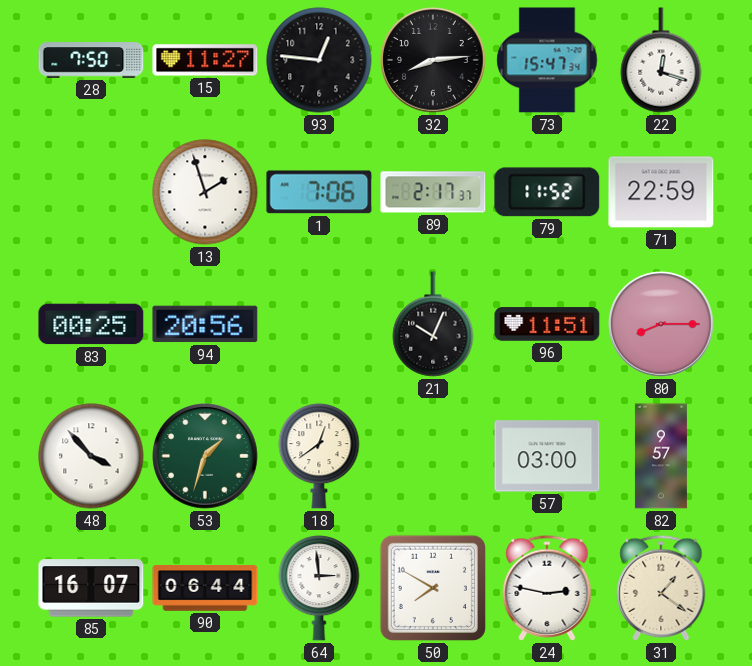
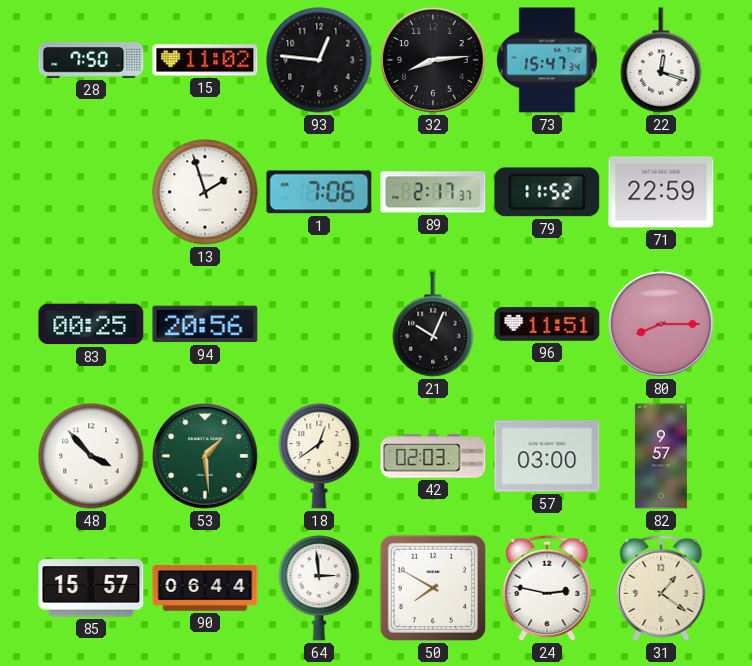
15: 11:27 -> 11:02 (205, 60)
53: 1:33 -> 1:29 (205, 456)
42: none -> 02:03 (433, 456)
85: 16:07 -> 15:57 (91, 588)
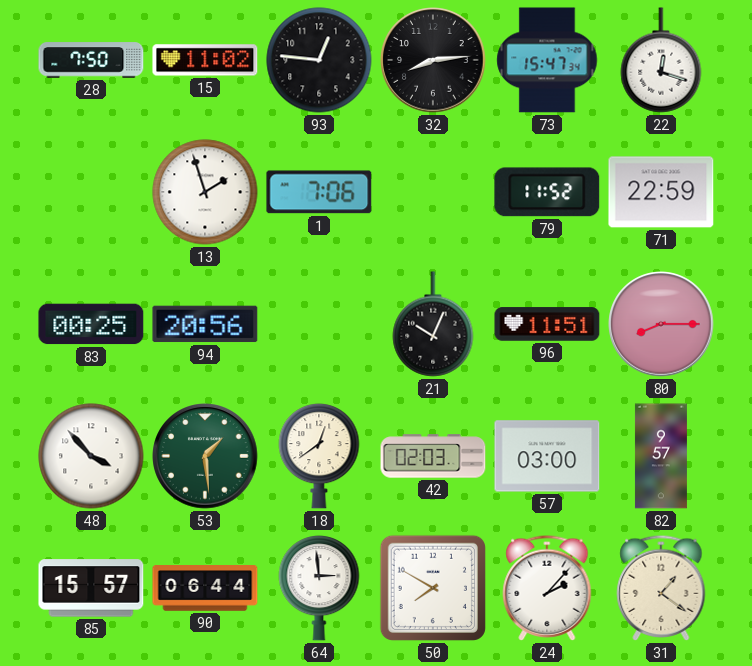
89: 2:17 -> none (433, 192)
24: 2:47 -> 2:07 (547, 588)
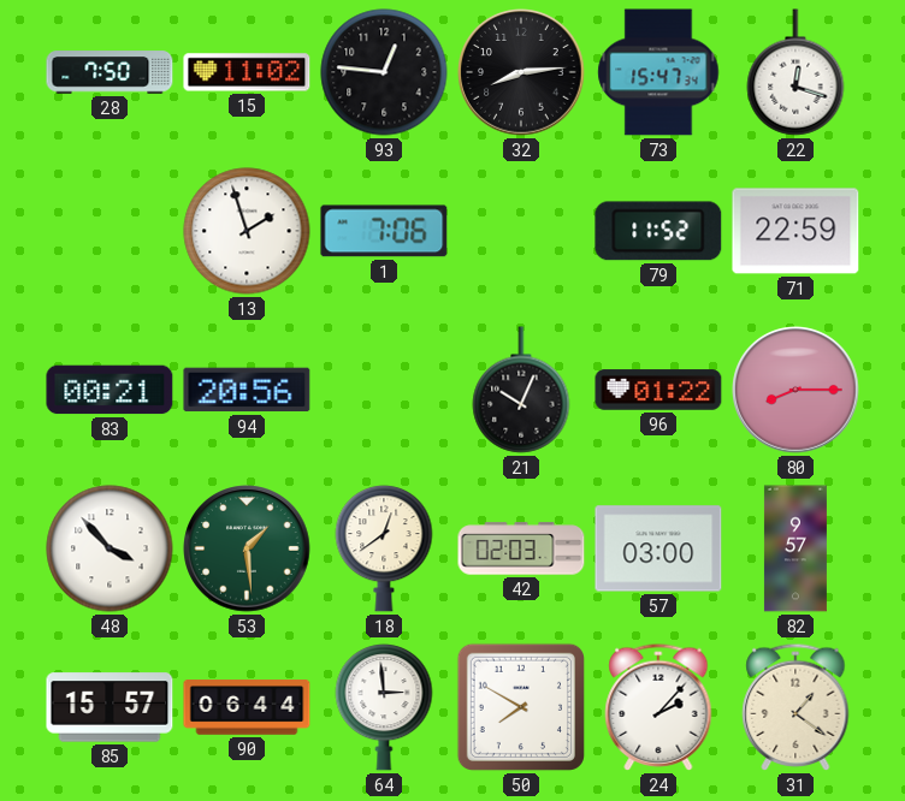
83: 00:25 -> 00:21 (110, 390)
96: 11:51 -> 01:22 (658, 390)
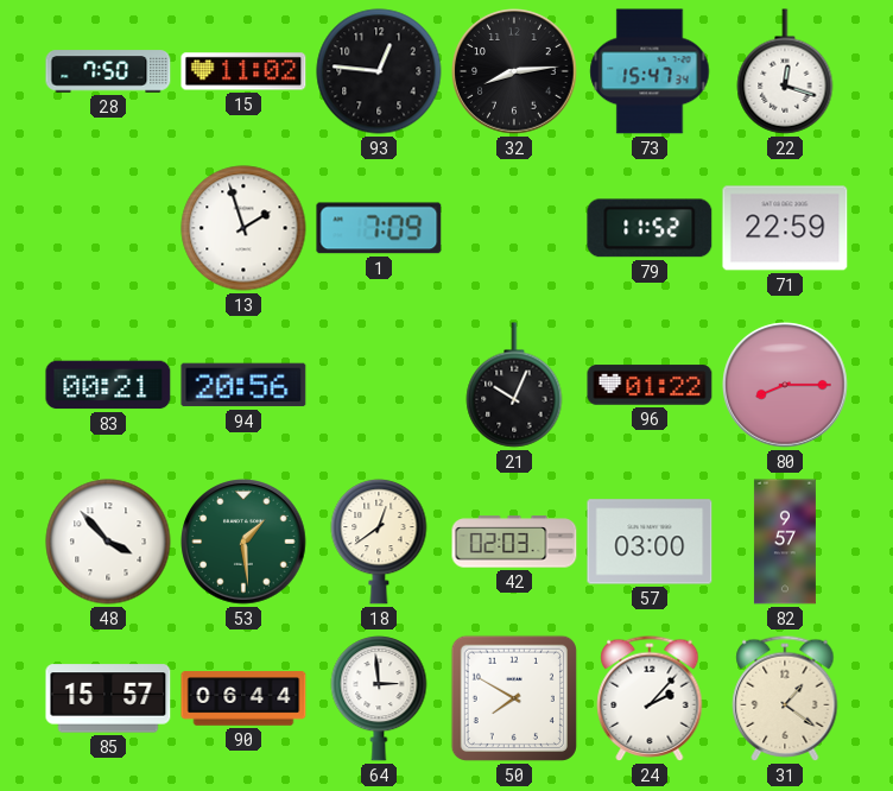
1: 7:06 -> 7:09 (379, 228)
